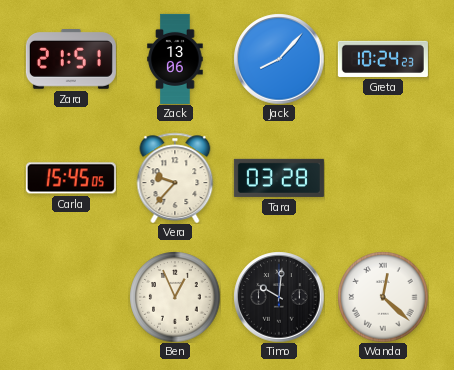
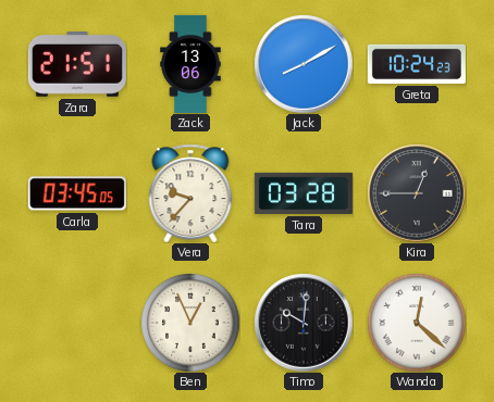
Jack: 8:07 -> 8:10 (304, 64)
Carla: 15:45 -> 03:45 (77, 193)
Kira: none -> 12:45 (417, 193)
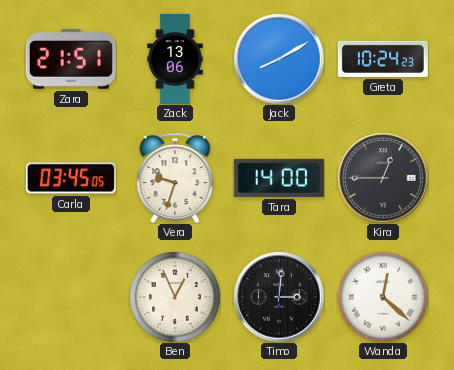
Vera: 9:37 -> 9:33 (175, 177)
Tara: 03:28 -> 14:00 (279, 178)
Timo: 10:01 -> 3:01 (279, 297)
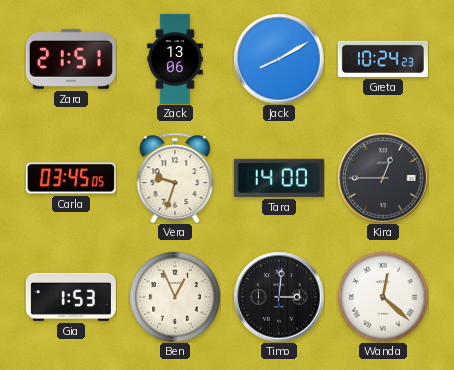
Gia: none -> 1:53 (71, 297)
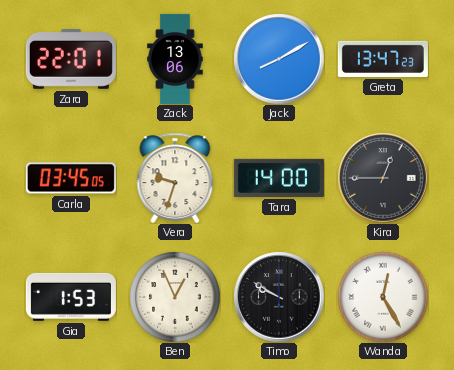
Zara: 21:51 -> 22:01 (71, 60)
Greta: 10:24 -> 13:47 (383, 59)
Timo: 3:01 -> 9:50 (279, 297)
Wanda: 12:22 -> 12:25 (383, 297)
